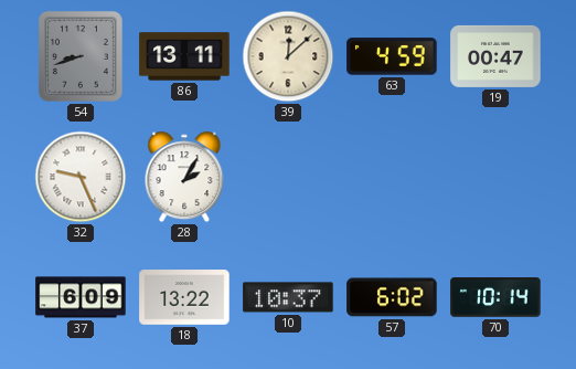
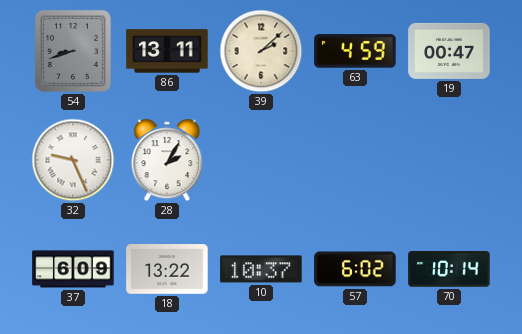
39: 12:08 -> 2:08 (261, 51)
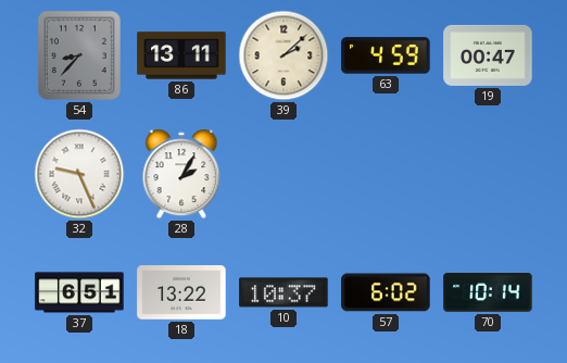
54: 8:42 -> 8:37 (79, 55)
37: 6:09 -> 6:51 (79, 292)
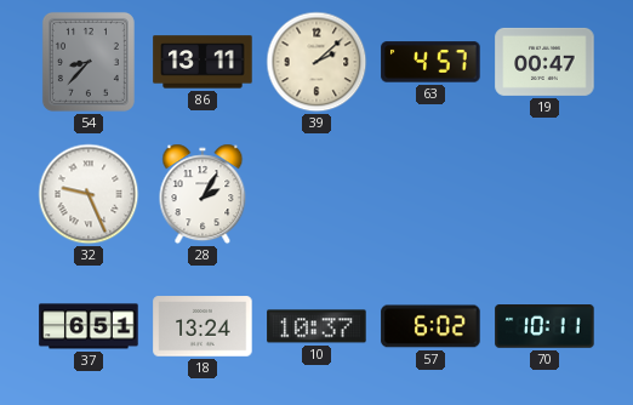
63: 4:59 -> 4:57 (430, 62)
18: 13:22 -> 13:24 (203, 326)
70: 10:14 -> 10:11 (544, 326)
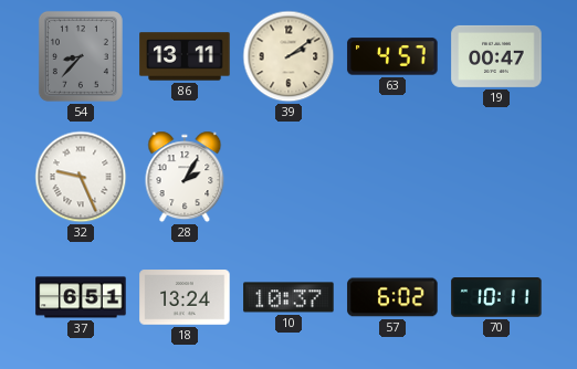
39: 2:08 -> 2:09 (288, 56)
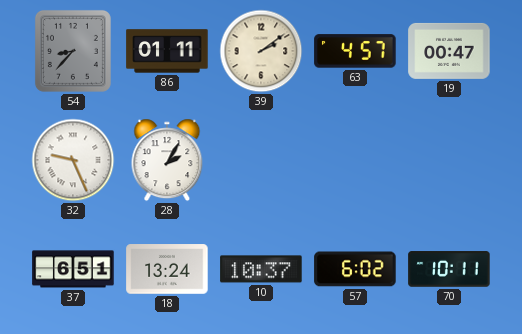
86: 13:11 -> 01:11 (167, 51)
